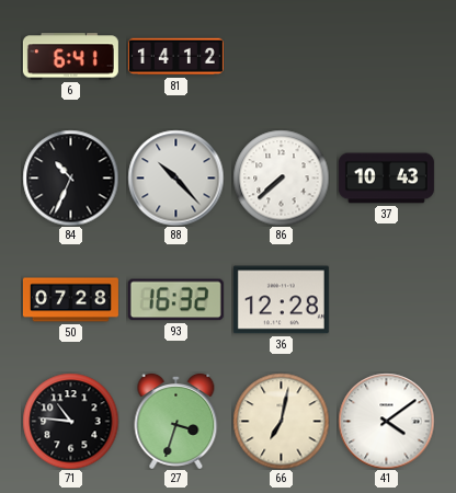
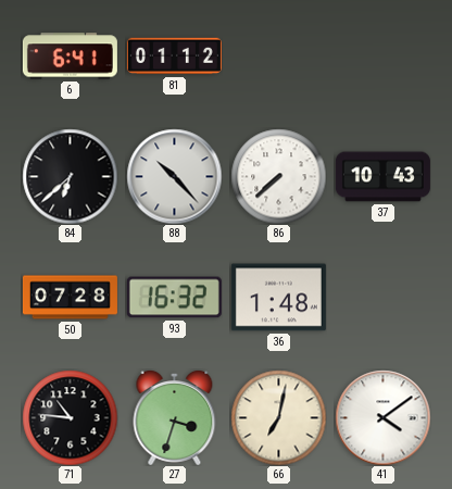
81: 14:12 -> 01:12 (174, 57)
84: 10:34 -> 6:38 (70, 176)
36: 12:28 -> 1:48 (278, 298)
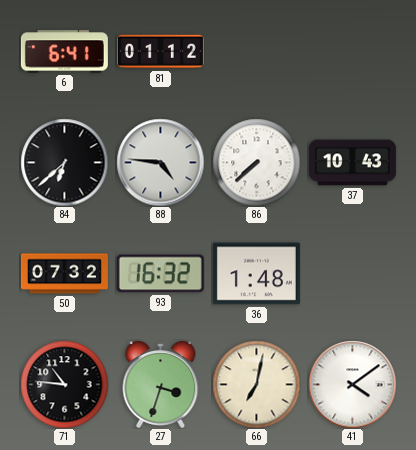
88: 10:23 -> 4:46 (160, 162)
50: 07:28 -> 07:32 (64, 274)
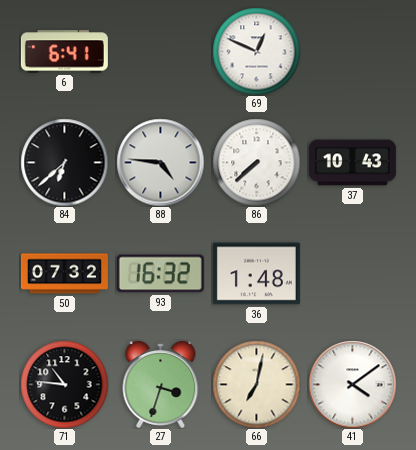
81: 01:12 -> none (160, 52)
69: none -> 12:49 (256, 51)
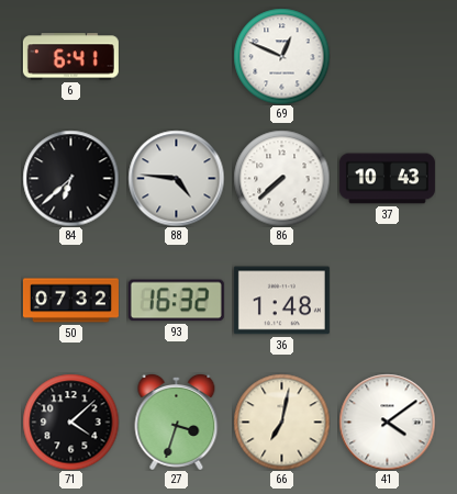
71: 10:46 -> 4:08 (70, 422)
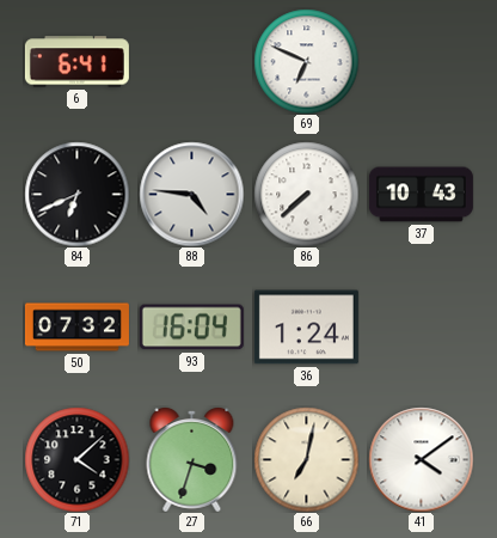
69: 12:49 -> 6:49 (306, 61)
84: 6:38 -> 6:41 (76, 194)
93: 16:32 -> 16:04 (191, 328)
36: 1:48 -> 1:24 (306, 328)
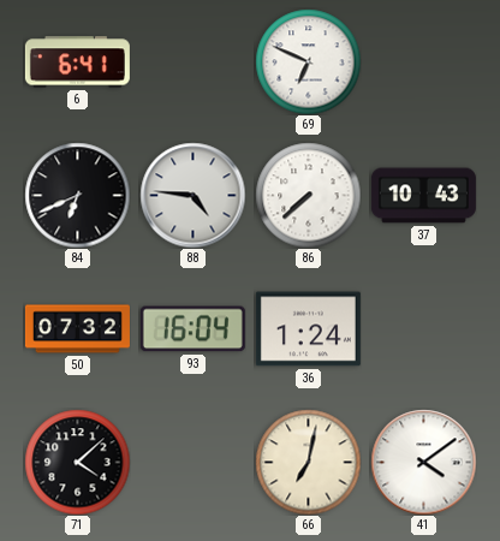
27: 3:33 -> none (192, 459)
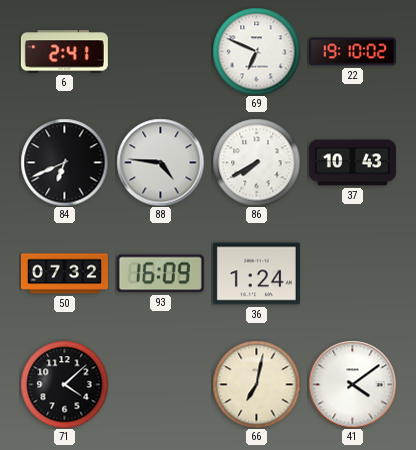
6: 6:41 -> 2:41 (64, 52)
22: none -> 19:10 (352, 52)
86: 7:38 -> 7:40 (256, 162)
93: 16:04 -> 16:09 (160, 274)
